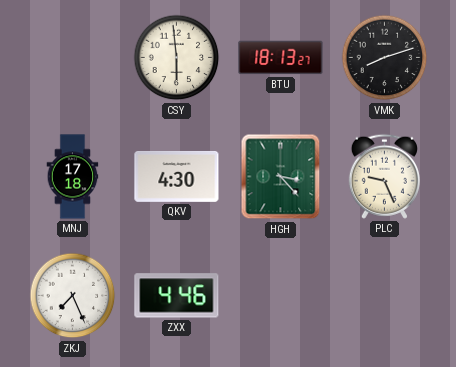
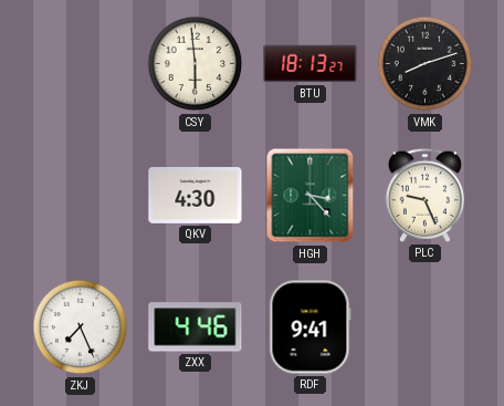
MNJ: 17:18 -> none (73, 177)
RDF: none -> 9:41 (311, 327)
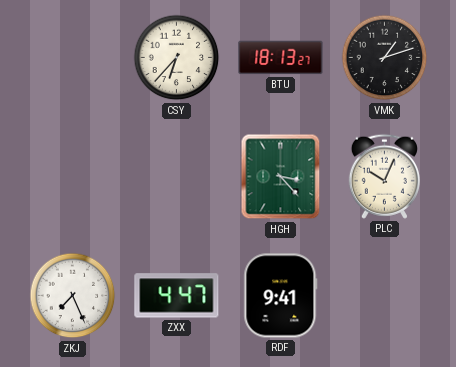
CSY: 5:59 -> 6:37 (177, 58)
VMK: 8:12 -> 1:12 (385, 58)
QKV: 4:30 -> none (196, 195)
PLC: 9:26 -> 10:04 (384, 176)
ZXX: 4:46 -> 4:47 (177, 296)
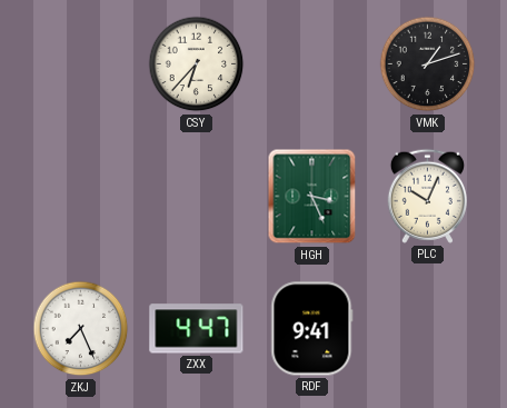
BTU: 18:13 -> none (281, 58)
HGH: 3:23 -> 3:26 (312, 197)
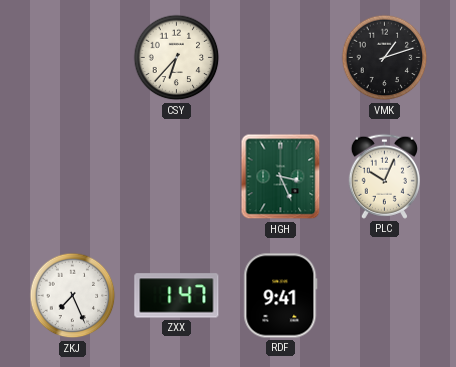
ZXX: 4:47 -> 1:47 (177, 296)
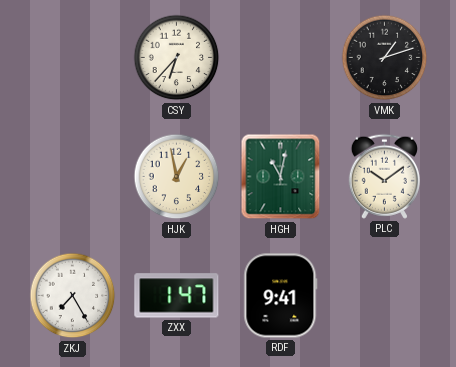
HJK: none -> 12:58 (177, 177)
HGH: 3:26 -> 11:02 (281, 177)
PLC: 10:04 -> 10:09 (384, 176)
ZKJ: 7:26 -> 7:25 (73, 296)
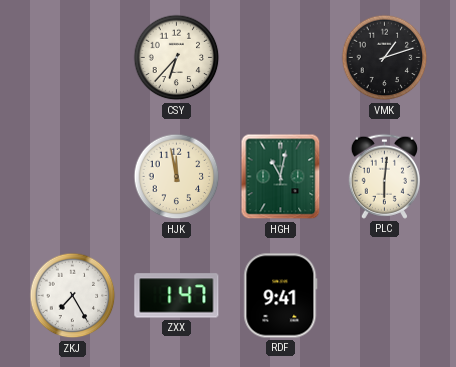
HJK: 12:58 -> 11:58 (177, 177)
PLC: 10:09 -> 6:01 (384, 176)
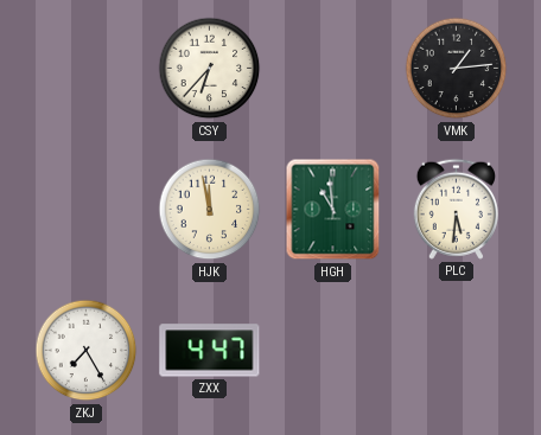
VMK: 1:12 -> 1:14 (457, 69)
HGH: 11:02 -> 10:59 (333, 210)
PLC: 6:01 -> 5:31 (456, 209)
ZXX: 1:47 -> 4:47 (210, 351)
RDF: 9:41 -> none (281, 296)
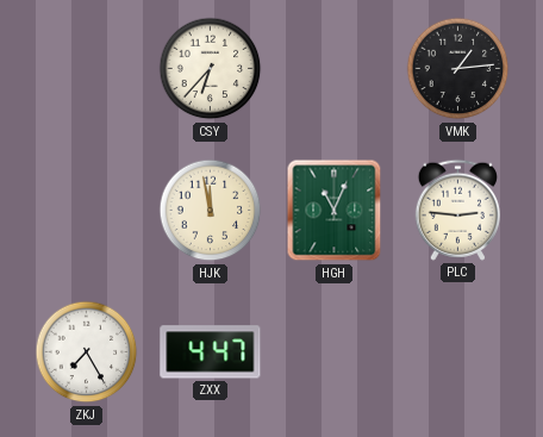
HGH: 10:59 -> 11:04 (335, 211)
PLC: 5:31 -> 2:46 (457, 210)
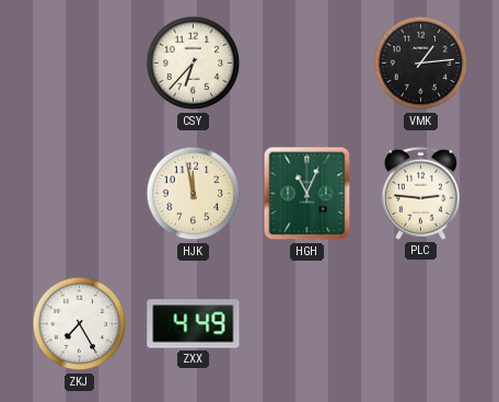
ZXX: 4:47 -> 4:49 (194, 324)
